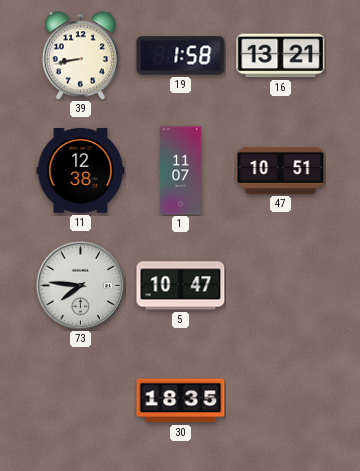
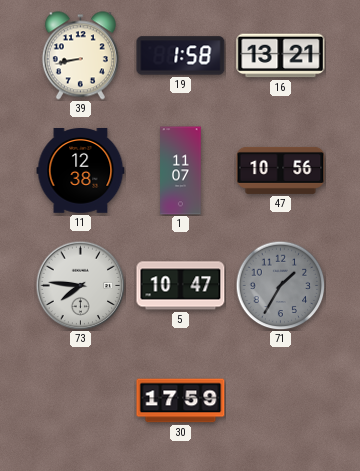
47: 10:51 -> 10:56 (281, 170)
71: none -> 1:35 (280, 285)
30: 18:35 -> 17:59 (181, 401)
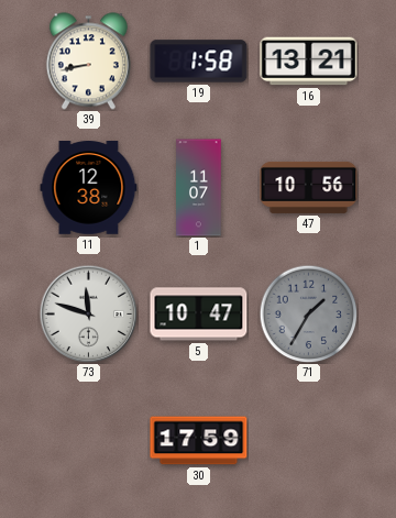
73: 7:46 -> 11:48 (88, 313)
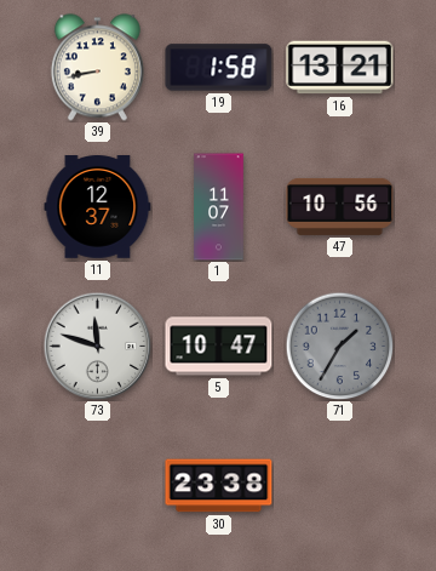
11: 12:38 -> 12:37 (98, 207)
30: 17:59 -> 23:38 (219, 486)
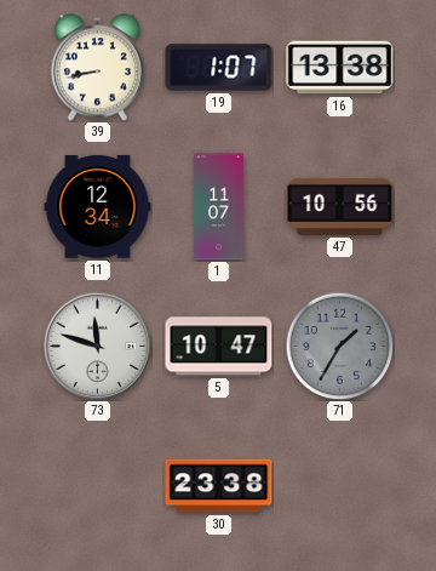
19: 1:58 -> 1:07 (219, 68)
16: 13:21 -> 13:38 (340, 68)
11: 12:37 -> 12:34 (98, 207)
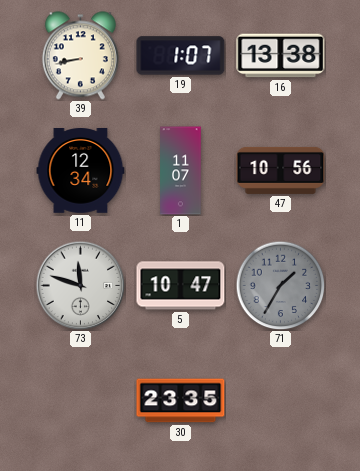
30: 23:38 -> 23:35 (181, 401)
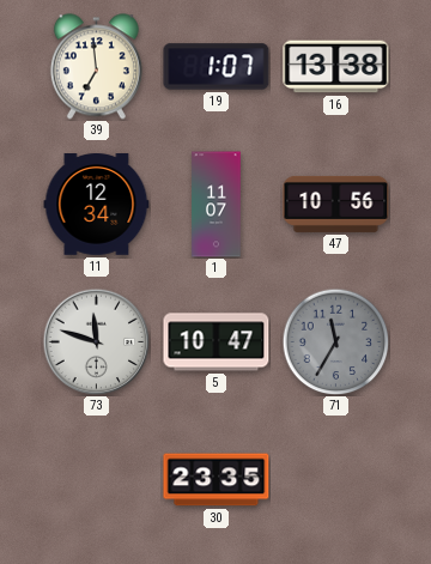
39: 8:43 -> 6:59 (96, 67)
71: 1:35 -> 11:35 (335, 341)
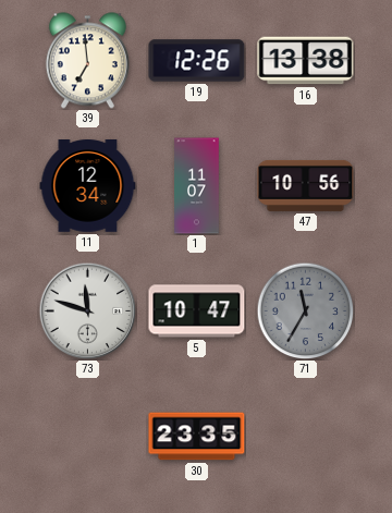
19: 1:07 -> 12:26 (197, 61)
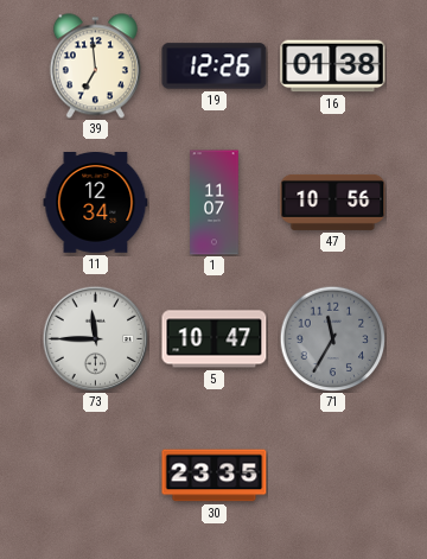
16: 13:38 -> 01:38 (333, 66)
73: 11:48 -> 11:45 (95, 338)
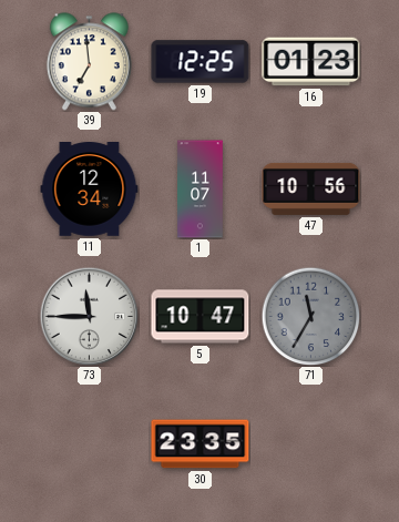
19: 12:26 -> 12:25 (201, 62)
16: 01:38 -> 01:23 (311, 62)
